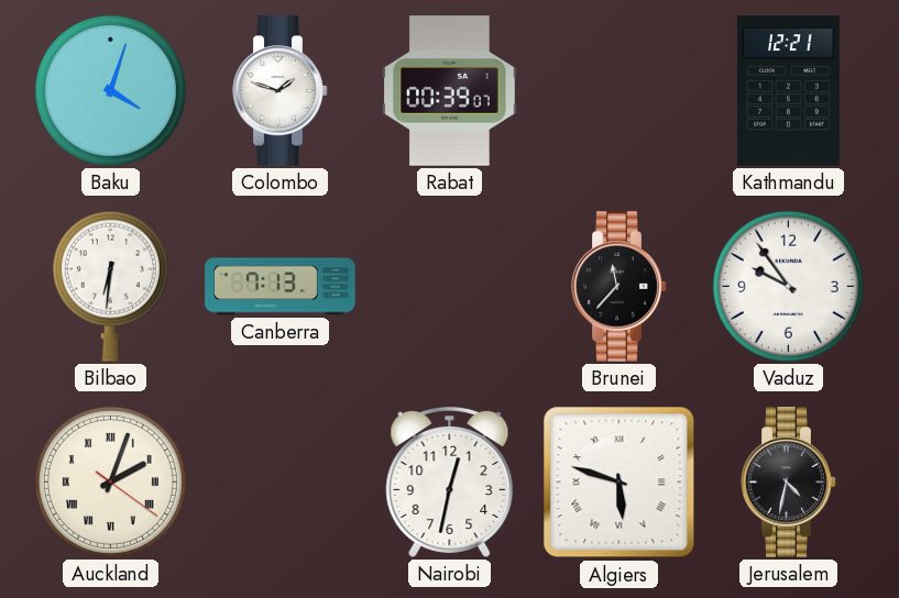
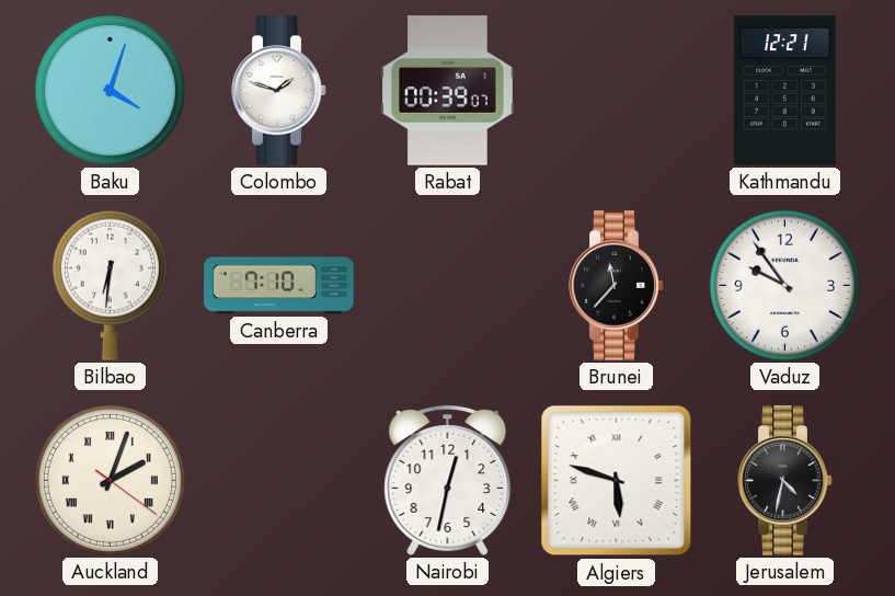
Canberra: 7:13 -> 7:10 (279, 286)
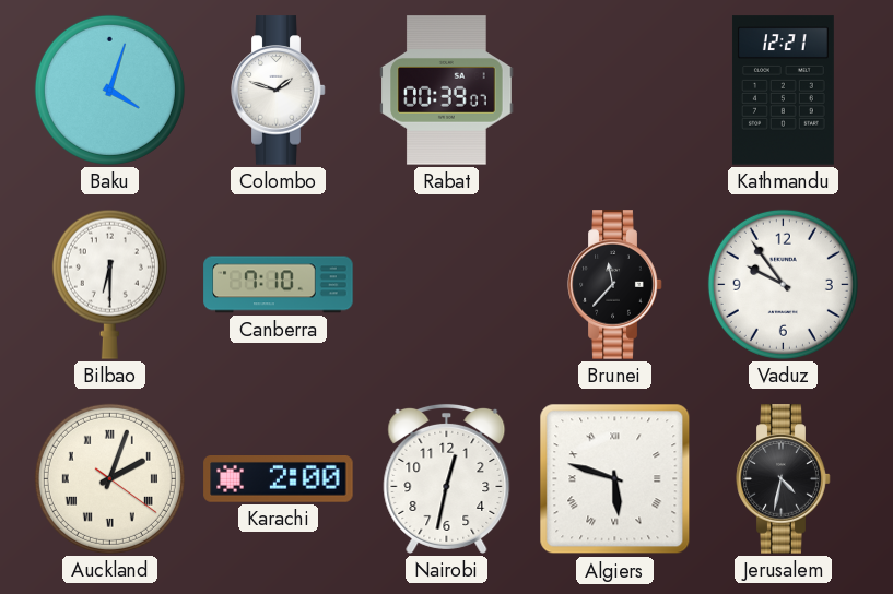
Bilbao: 6:31 -> 6:30 (109, 284)
Karachi: none -> 2:00 (279, 479)
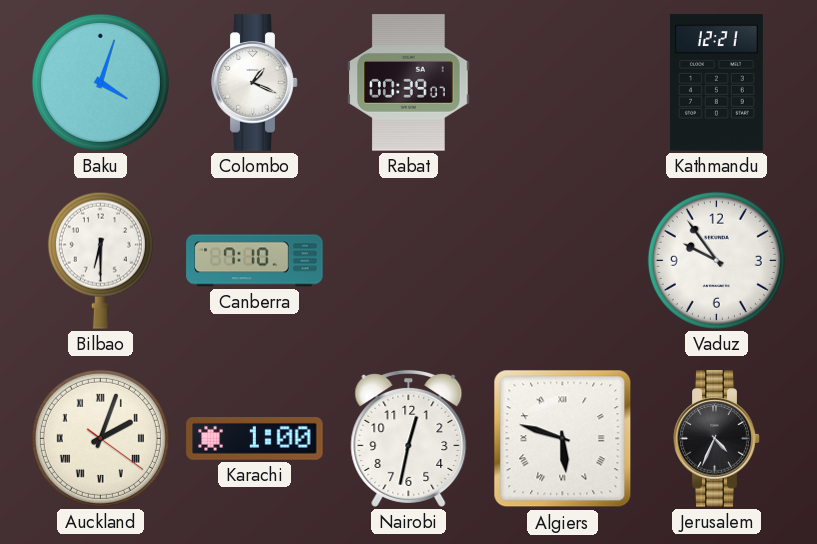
Colombo: 1:48 -> 1:19 (255, 83)
Brunei: 11:37 -> none (615, 285)
Karachi: 2:00 -> 1:00 (255, 439)
Jerusalem: 4:32 -> 4:34 (717, 439)
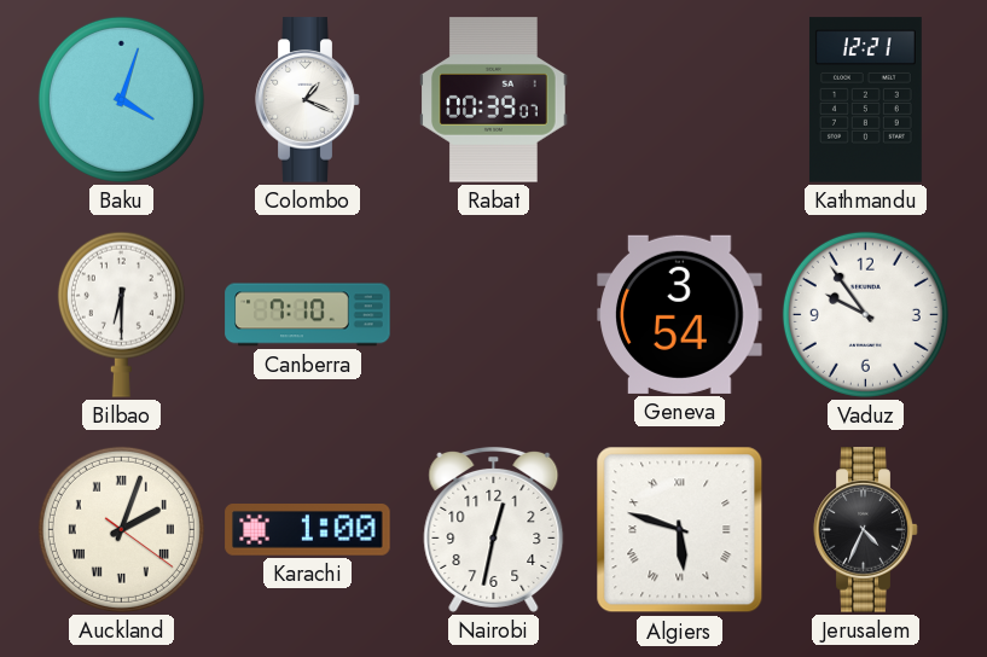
Geneva: none -> 3:54 (680, 314)
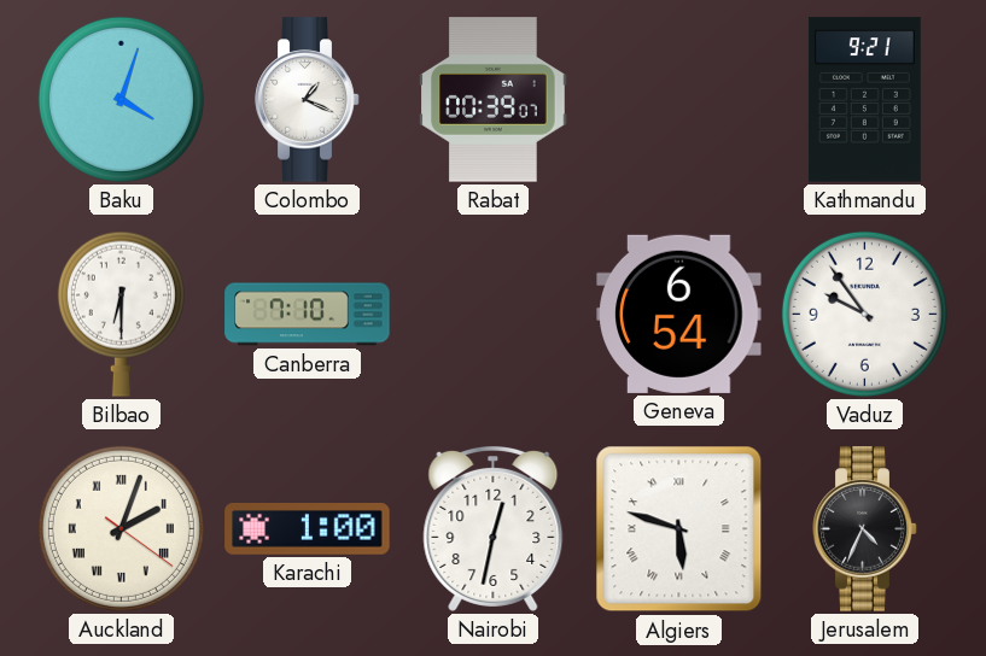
Kathmandu: 12:21 -> 9:21 (864, 100)
Geneva: 3:54 -> 6:54 (679, 314)
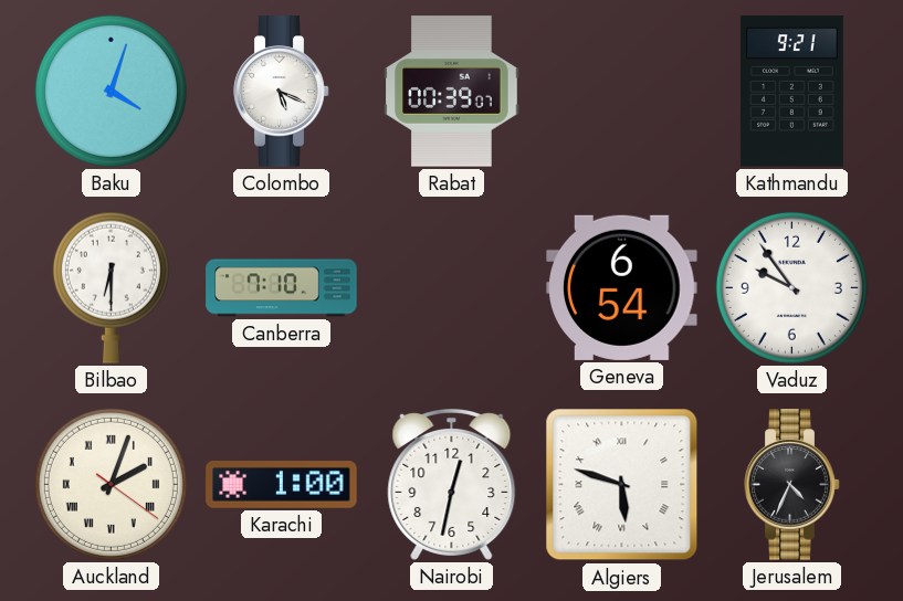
Colombo: 1:19 -> 5:19 (282, 92)
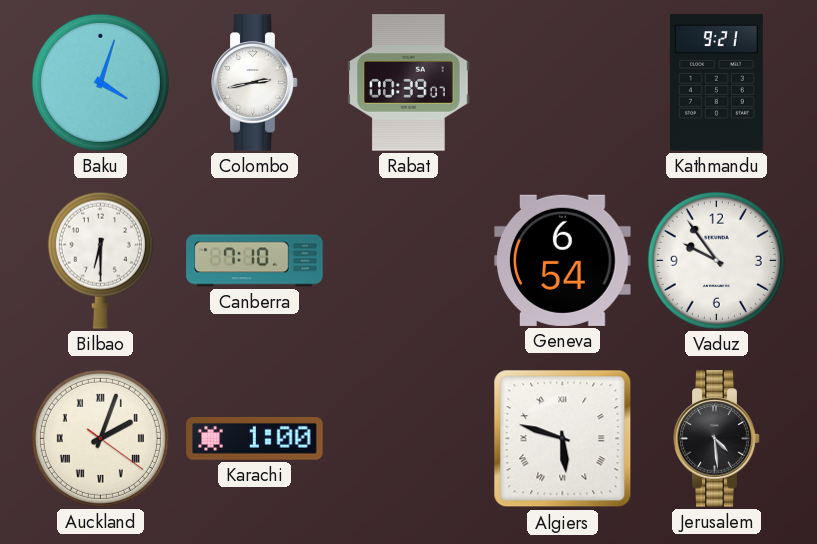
Colombo: 5:19 -> 2:43 (255, 83)
Nairobi: 12:32 -> none (452, 484)
Jerusalem: 4:34 -> 4:29 (717, 439)
